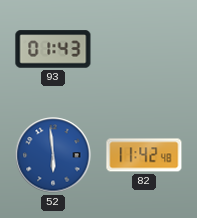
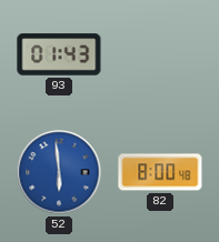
82: 11:42 -> 8:00 (160, 172)
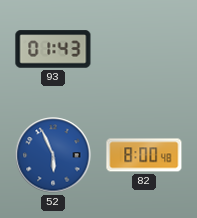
52: 5:59 -> 5:56 (53, 155)
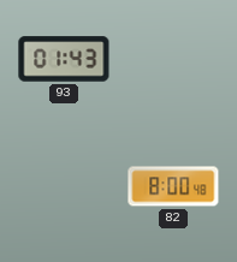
52: 5:56 -> none (53, 155)
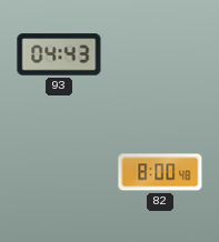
93: 01:43 -> 04:43 (59, 54)
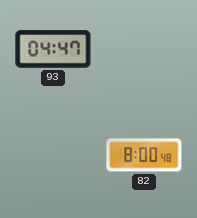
93: 04:43 -> 04:47 (53, 49)
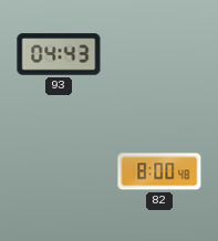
93: 04:47 -> 04:43 (59, 54)
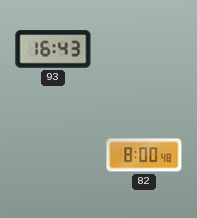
93: 04:43 -> 16:43 (53, 49)
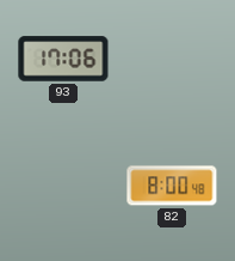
93: 16:43 -> 17:06 (63, 59)
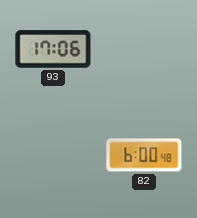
82: 8:00 -> 6:00 (144, 155)
